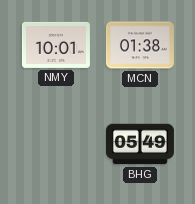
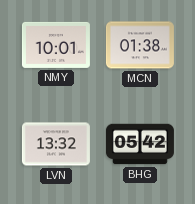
LVN: none -> 13:32 (56, 144)
BHG: 05:49 -> 05:42 (140, 144)
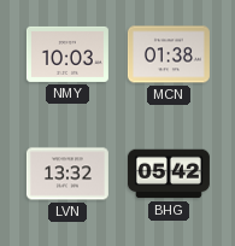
NMY: 10:01 -> 10:03 (67, 54)
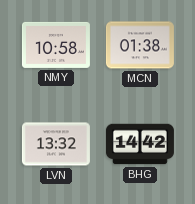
NMY: 10:03 -> 10:58 (56, 45)
BHG: 05:42 -> 14:42 (140, 144)
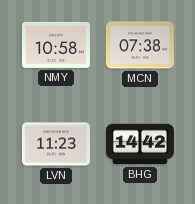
MCN: 01:38 -> 07:38 (140, 45)
LVN: 13:32 -> 11:23 (56, 144)
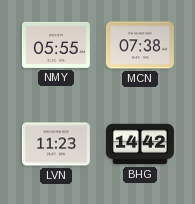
NMY: 10:58 -> 05:55 (56, 45)
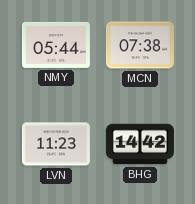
NMY: 05:55 -> 05:44 (56, 45)
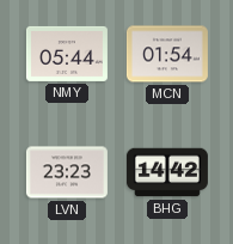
MCN: 07:38 -> 01:54 (167, 54)
LVN: 11:23 -> 23:23 (67, 172)
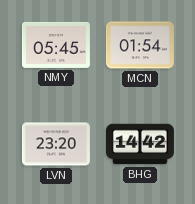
NMY: 05:44 -> 05:45 (56, 45)
LVN: 23:23 -> 23:20 (56, 144)
